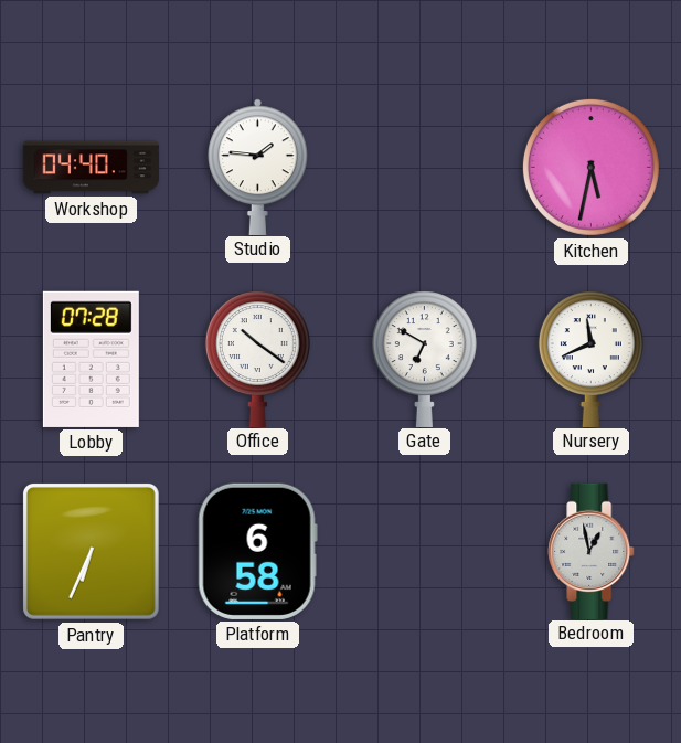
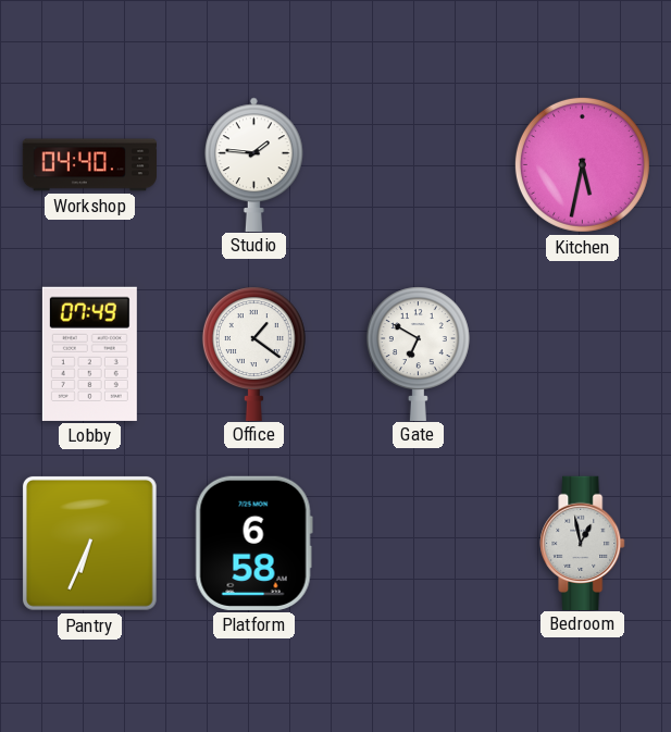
Lobby: 07:28 -> 07:49 (89, 353)
Office: 10:21 -> 1:21 (253, 353)
Nursery: 11:41 -> none (590, 359)
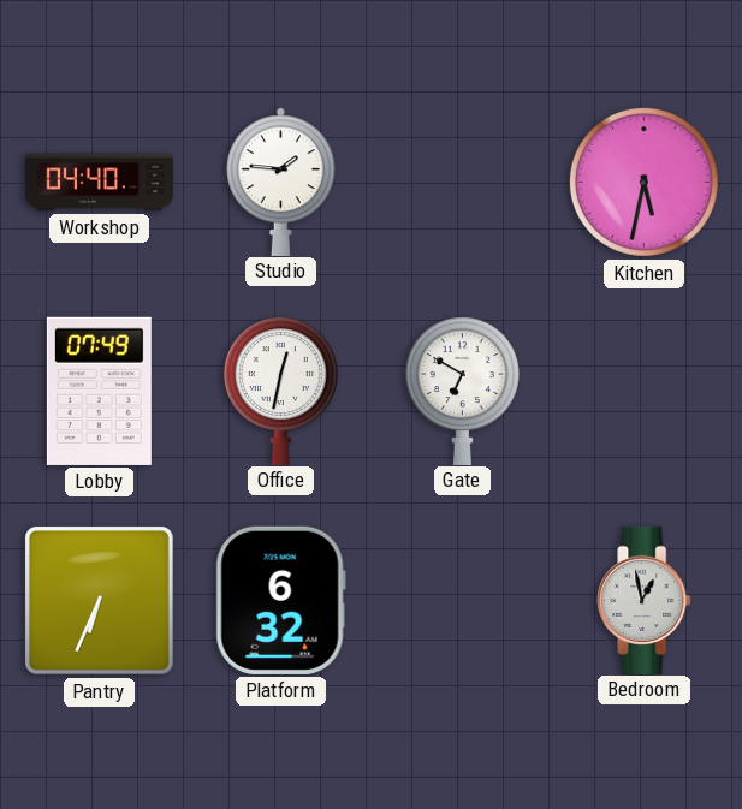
Office: 1:21 -> 12:32 (280, 391)
Platform: 6:58 -> 6:32 (280, 600)
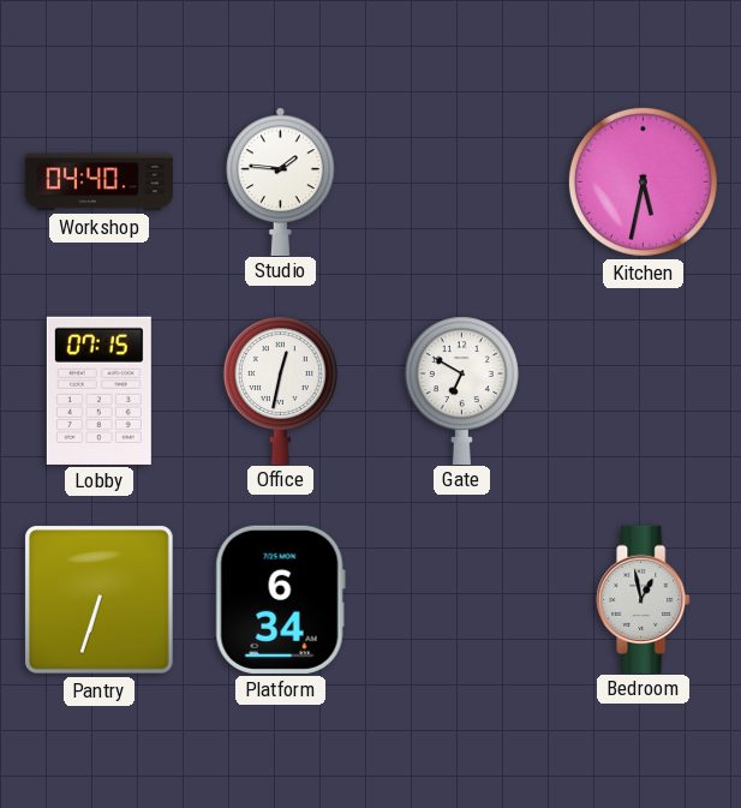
Lobby: 07:49 -> 07:15 (98, 390)
Pantry: 6:34 -> 6:33 (98, 599)
Platform: 6:32 -> 6:34 (280, 599)
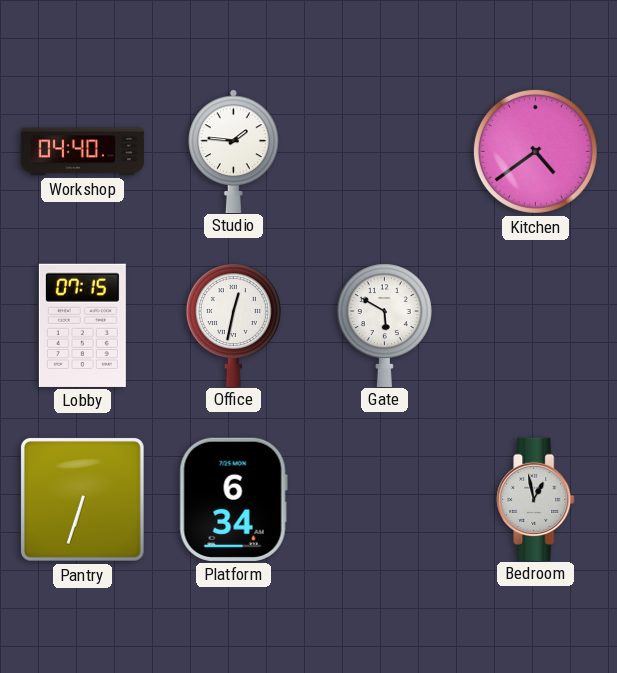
Kitchen: 5:32 -> 4:39 (535, 151)
Gate: 6:50 -> 5:50 (384, 325)
